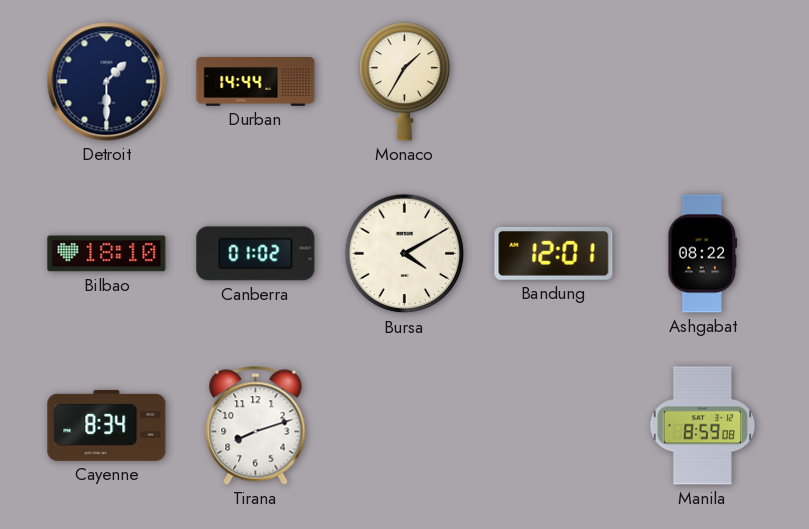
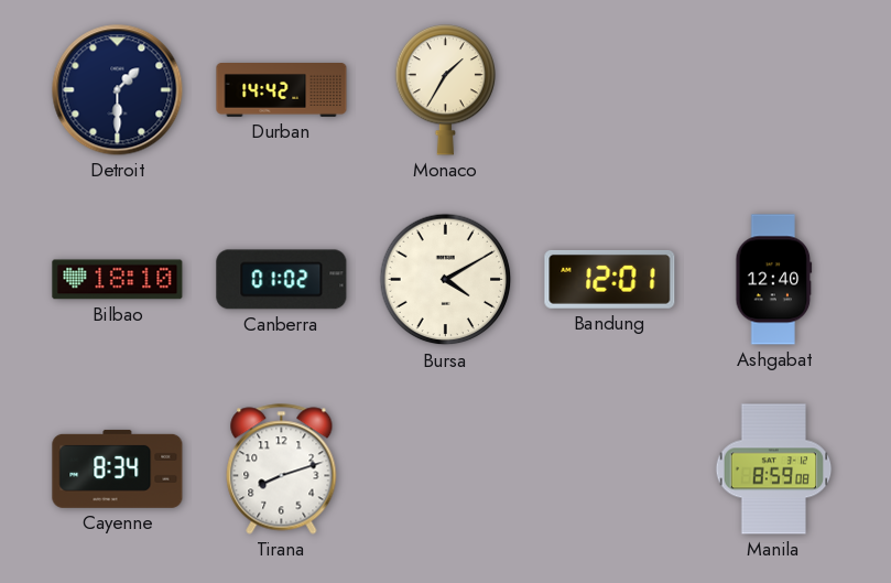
Durban: 14:44 -> 14:42 (282, 90)
Ashgabat: 08:22 -> 12:40 (774, 280)
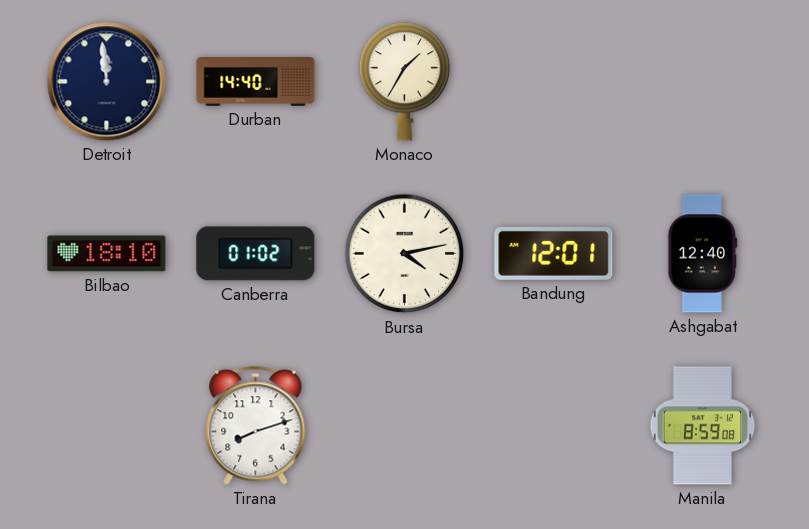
Detroit: 1:30 -> 11:59 (107, 82)
Durban: 14:42 -> 14:40 (256, 82)
Bursa: 4:10 -> 4:13 (405, 254)
Cayenne: 8:34 -> none (118, 468)
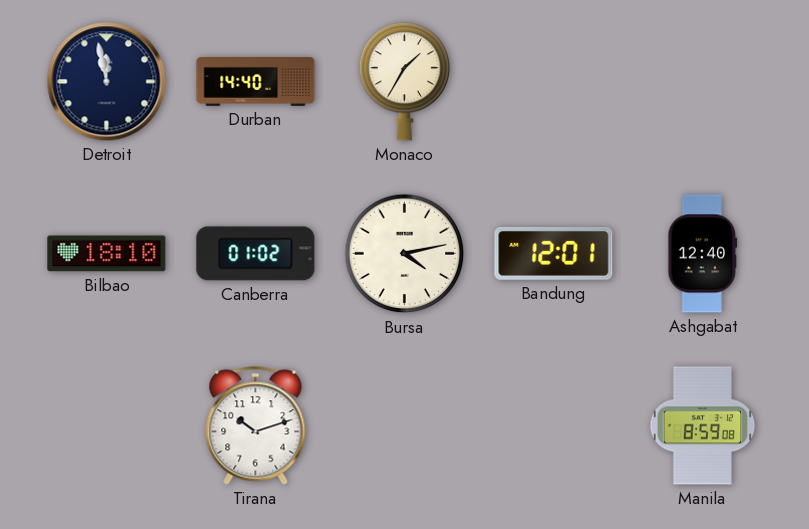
Detroit: 11:59 -> 11:58 (107, 82)
Tirana: 8:12 -> 10:12 (256, 426)
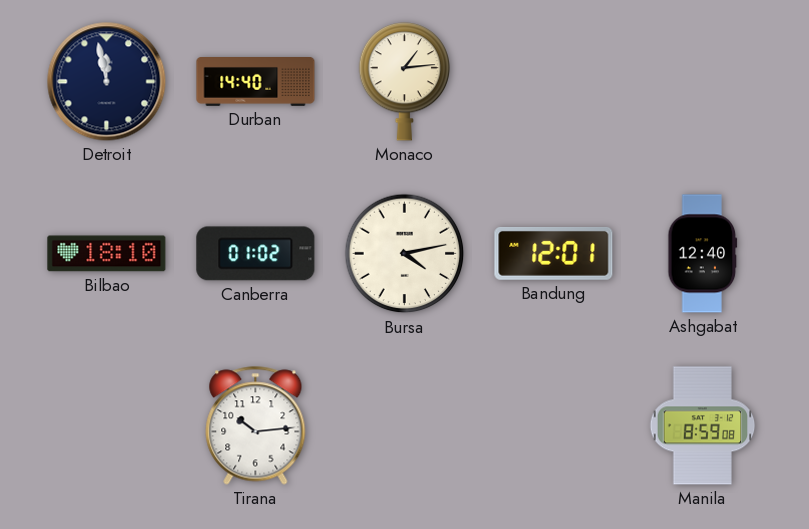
Monaco: 1:35 -> 1:14 (405, 82)
Tirana: 10:12 -> 10:14 (256, 426)
